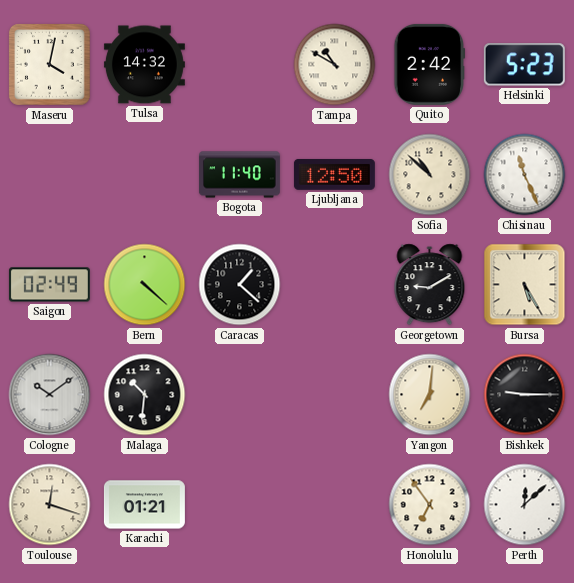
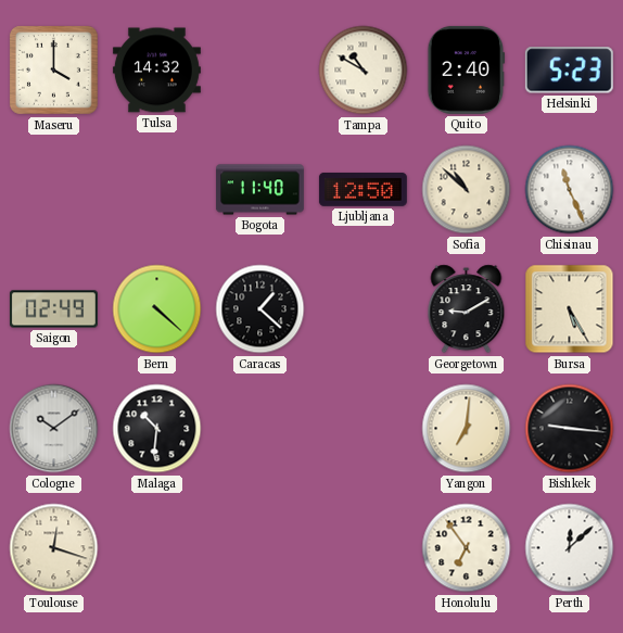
Maseru: 4:02 -> 4:00 (54, 71)
Quito: 2:42 -> 2:40 (467, 69)
Bishkek: 9:15 -> 9:16 (570, 429)
Karachi: 01:21 -> none (144, 505)
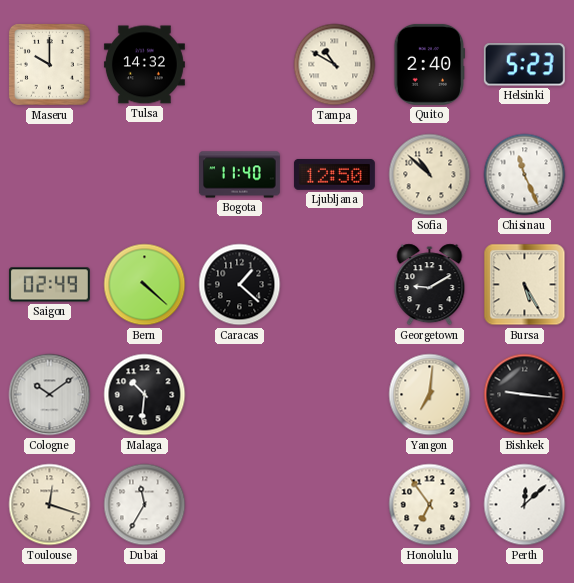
Maseru: 4:00 -> 10:00 (50, 65)
Dubai: none -> 11:35 (145, 505)
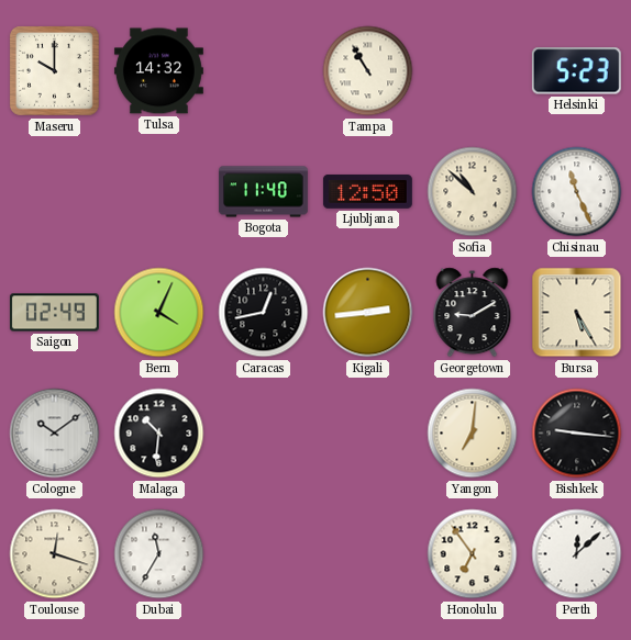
Tampa: 10:50 -> 10:55 (368, 71)
Quito: 2:40 -> none (430, 64)
Bern: 4:22 -> 4:04 (159, 313)
Caracas: 1:22 -> 12:43 (264, 313)
Kigali: none -> 2:44 (368, 313)
